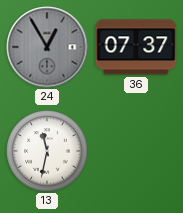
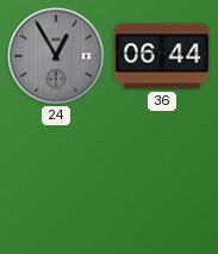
36: 07:37 -> 06:44 (162, 56)
13: 11:32 -> none (47, 151)
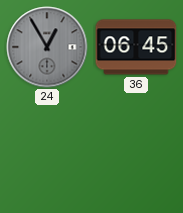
36: 06:44 -> 06:45 (136, 47)
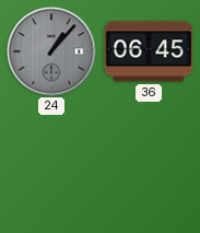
24: 12:55 -> 1:07 (51, 51)
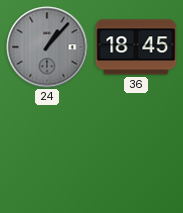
36: 06:45 -> 18:45 (136, 47)
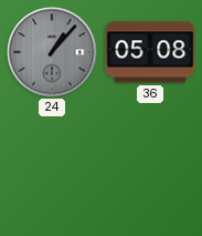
36: 18:45 -> 05:08 (150, 52)
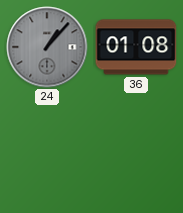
36: 05:08 -> 01:08 (136, 47)
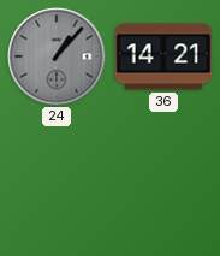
36: 01:08 -> 14:21 (163, 56)
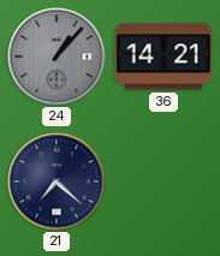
21: none -> 7:22 (57, 181)
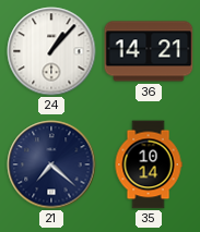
24 dial: grey -> white (51, 51)
35: none -> 10:14 (149, 164)
